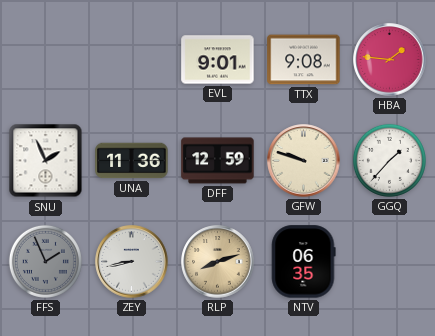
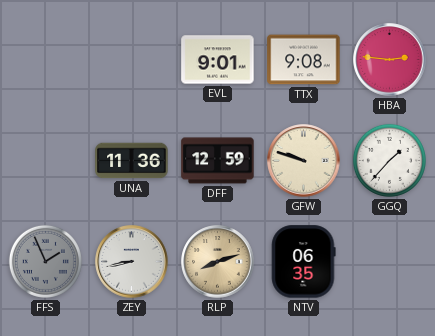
HBA: 1:46 -> 2:46 (390, 60)
SNU: 1:56 -> none (46, 161)
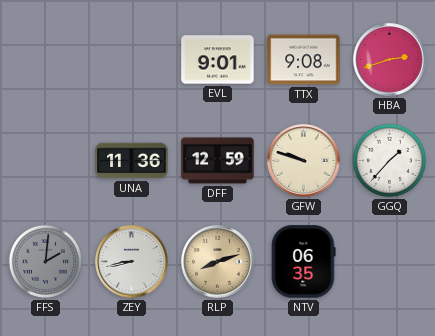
HBA: 2:46 -> 2:42 (390, 60)
FFS: 1:56 -> 2:01 (45, 261)
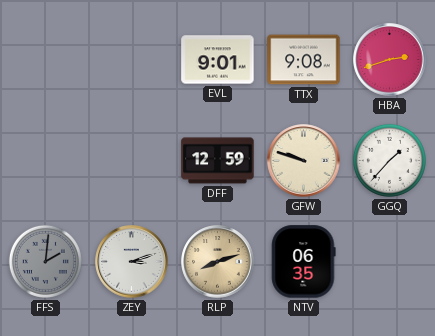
UNA: 11:36 -> none (132, 161)
ZEY: 8:43 -> 3:12 (132, 262)
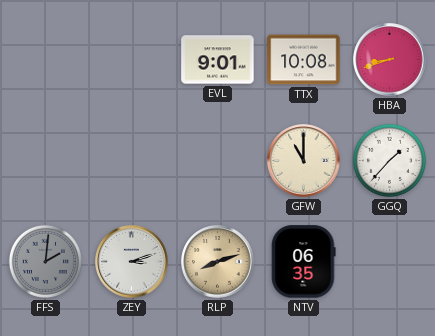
TTX: 9:08 -> 10:08 (304, 60)
HBA: 2:42 -> 8:42 (390, 60)
DFF: 12:59 -> none (218, 161)
GFW: 9:48 -> 11:00 (304, 161)
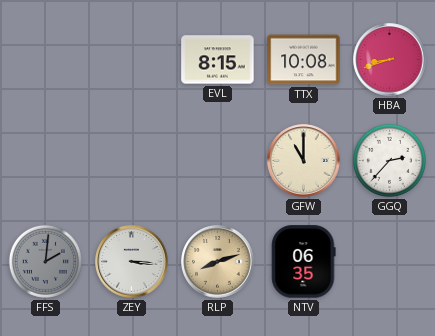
EVL: 9:01 -> 8:15 (218, 60)
GGQ: 1:37 -> 2:37 (389, 160)
ZEY: 3:12 -> 3:16 (132, 262)
